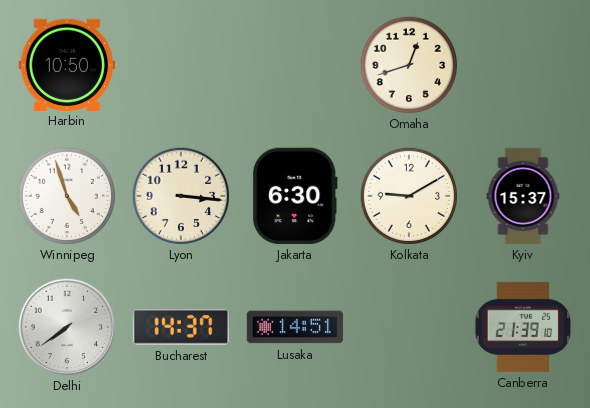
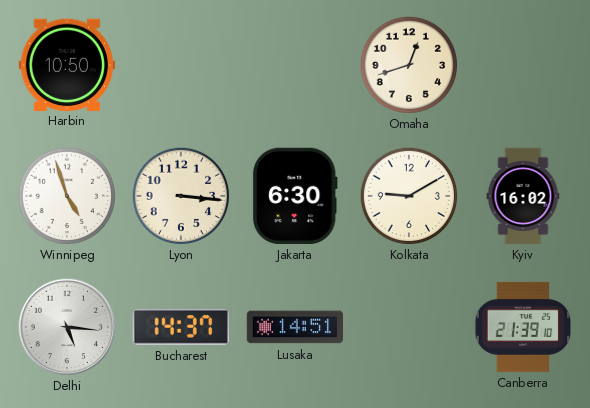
Kyiv: 15:37 -> 16:02 (523, 196)
Delhi: 7:39 -> 5:16 (67, 327)
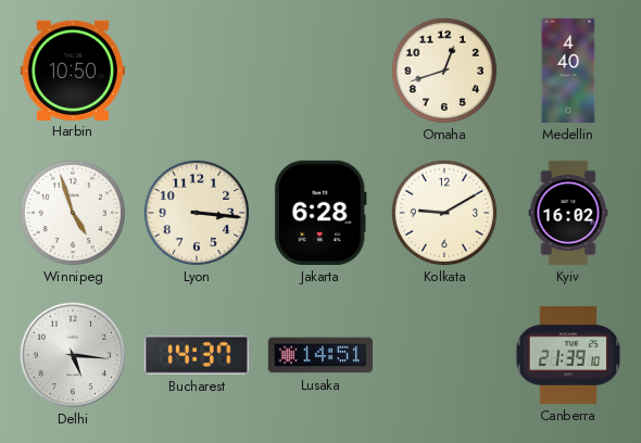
Medellin: none -> 4:40 (568, 71)
Jakarta: 6:30 -> 6:28 (320, 213)
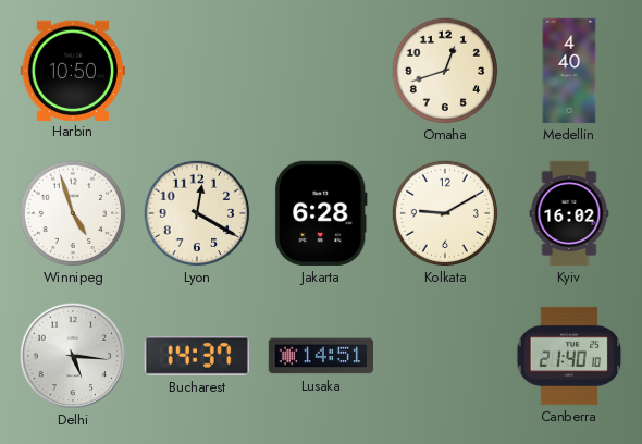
Lyon: 3:16 -> 12:20 (196, 212)
Canberra: 21:39 -> 21:40 (569, 356)
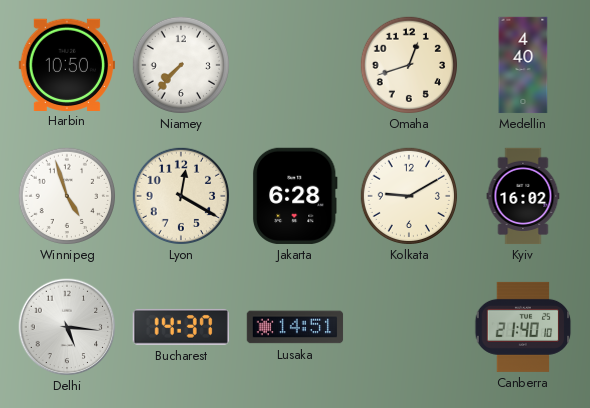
Niamey: none -> 7:37 (180, 64)
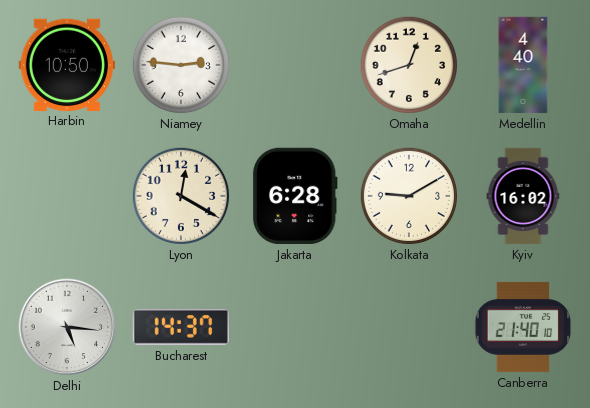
Niamey: 7:37 -> 2:46 (180, 64)
Winnipeg: 4:57 -> none (66, 195)
Lusaka: 14:51 -> none (295, 327)
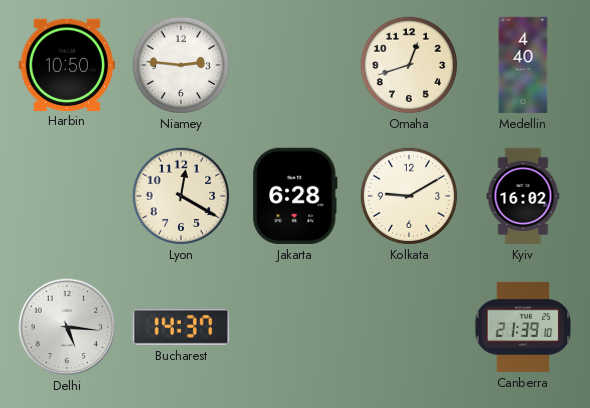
Canberra: 21:40 -> 21:39 (523, 327)
